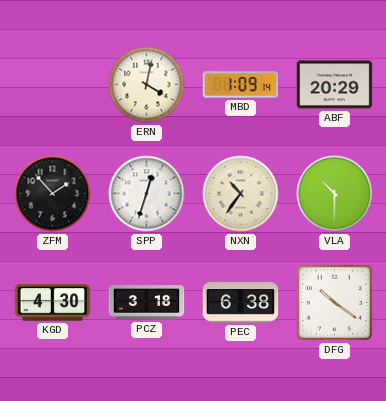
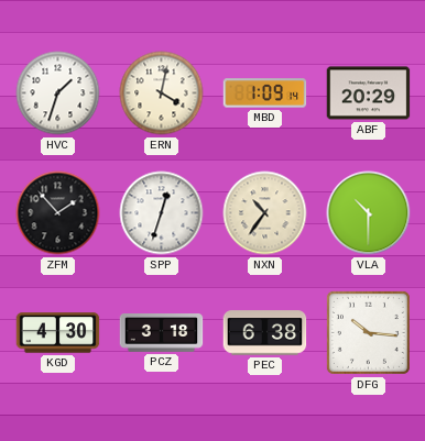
HVC: none -> 1:33 (58, 93)
DFG: 10:21 -> 10:16 (368, 332)
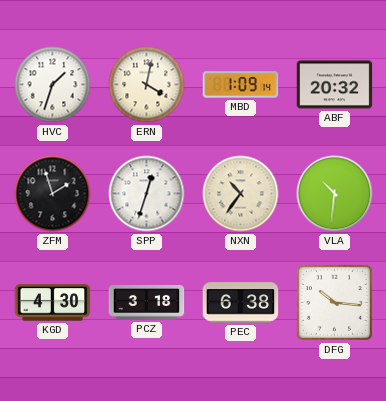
ABF: 20:29 -> 20:32 (335, 85)
ZFM: 1:53 -> 1:57 (53, 194)
VLA: 10:30 -> 10:31 (335, 194)
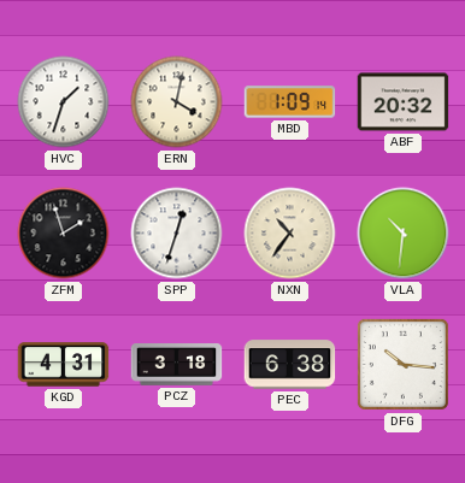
KGD: 4:30 -> 4:31 (64, 365)
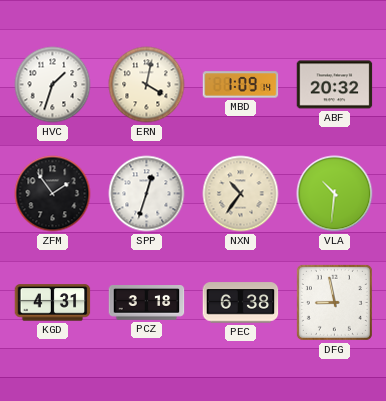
ZFM: 1:57 -> 1:54 (53, 194)
DFG: 10:16 -> 8:58 (334, 302)
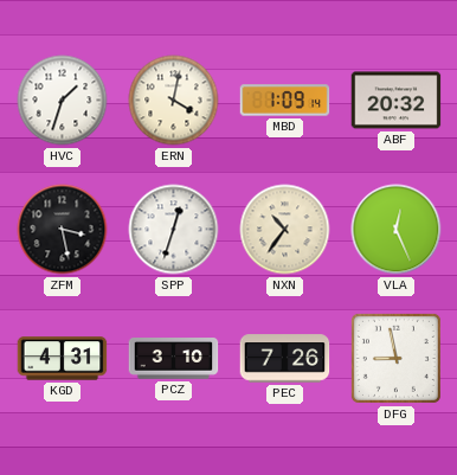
ZFM: 1:54 -> 3:28 (63, 230)
VLA: 10:31 -> 12:26 (397, 230)
PCZ: 3:18 -> 3:10 (174, 359)
PEC: 6:38 -> 7:26 (285, 359)
